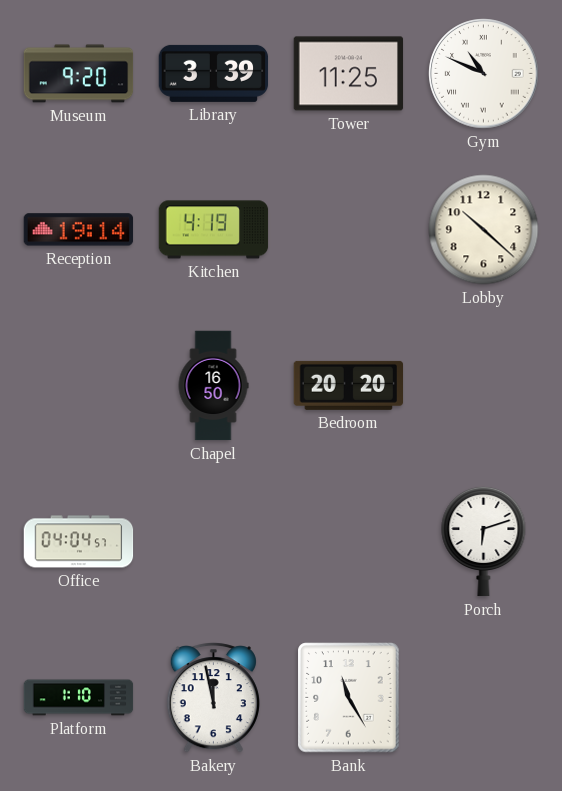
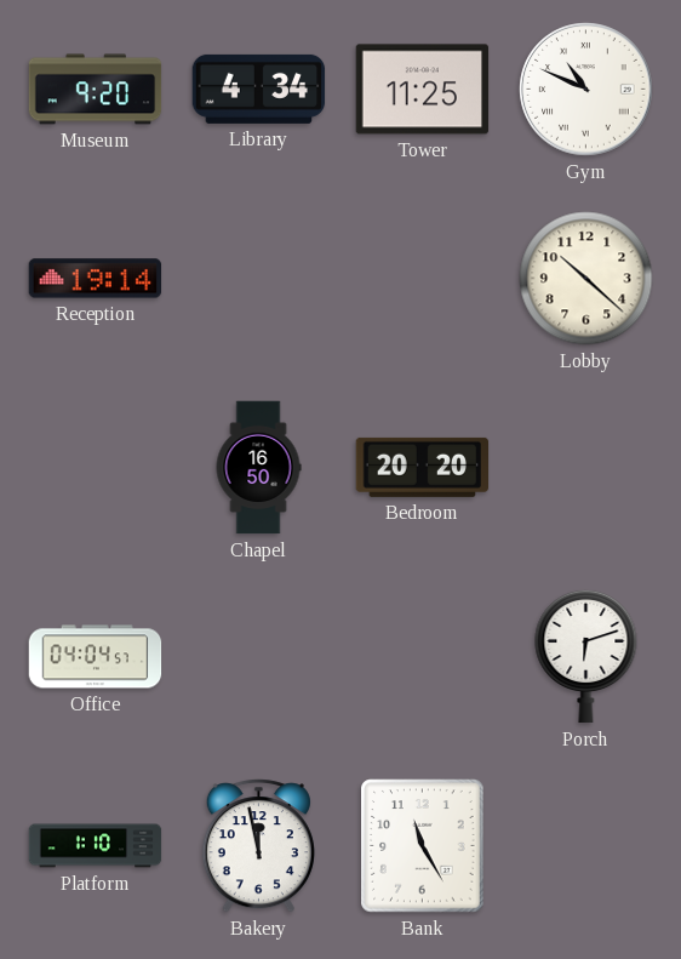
Library: 3:39 -> 4:34 (259, 89)
Kitchen: 4:19 -> none (214, 230)
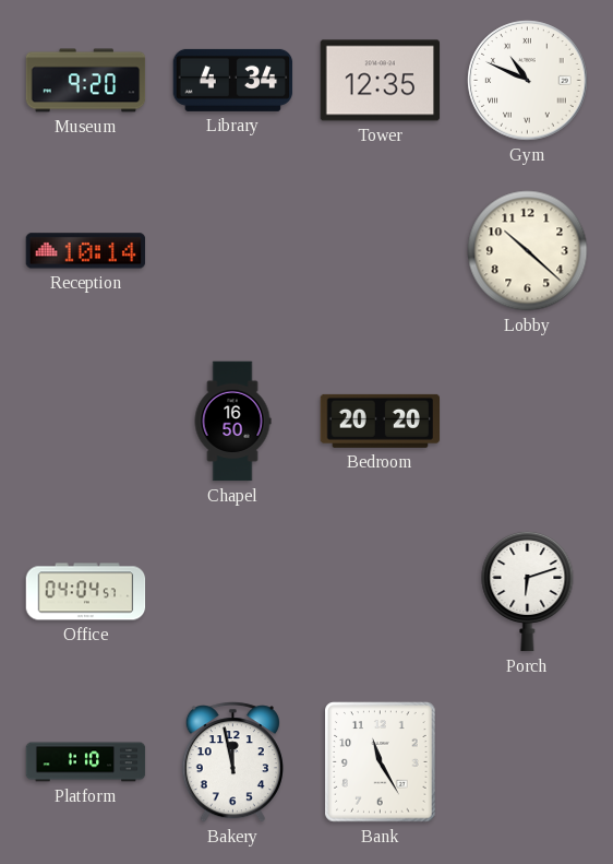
Tower: 11:25 -> 12:35 (381, 81)
Reception: 19:14 -> 10:14 (86, 251)
